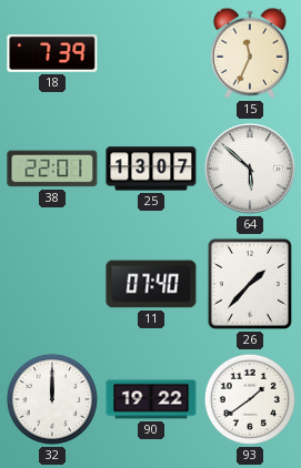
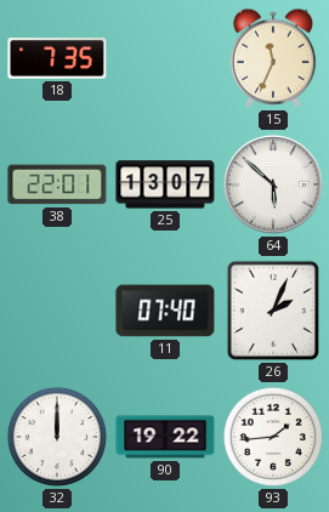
18: 7:39 -> 7:35 (57, 59)
26: 1:37 -> 2:04 (273, 311)
93: 1:39 -> 1:44 (273, 437)
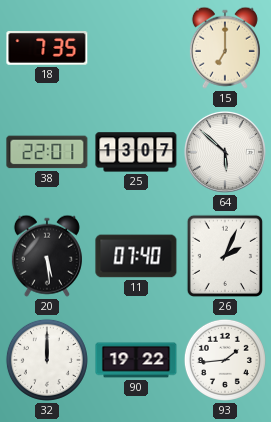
15: 11:34 -> 7:00 (225, 48)
20: none -> 5:29 (47, 256)
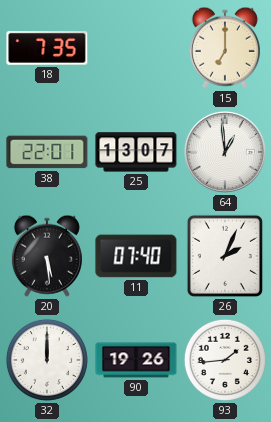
64: 5:52 -> 12:59 (225, 152)
90: 19:22 -> 19:26 (136, 360)
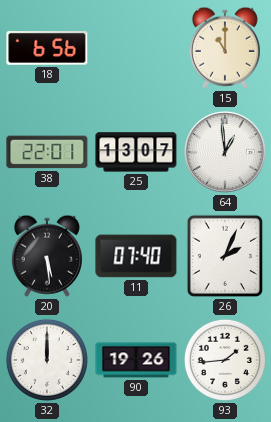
18: 7:35 -> 6:56 (47, 49)
15: 7:00 -> 11:00 (225, 48)
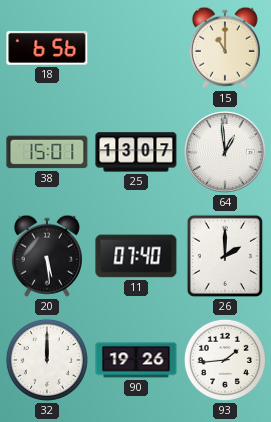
38: 22:01 -> 15:01 (47, 152)
26: 2:04 -> 2:00 (225, 256)
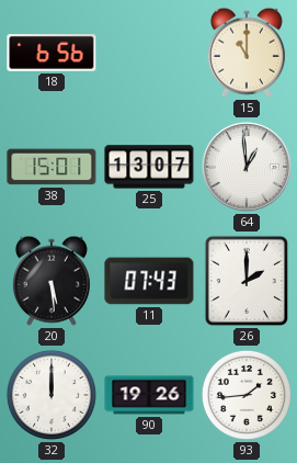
11: 07:40 -> 07:43 (149, 281)
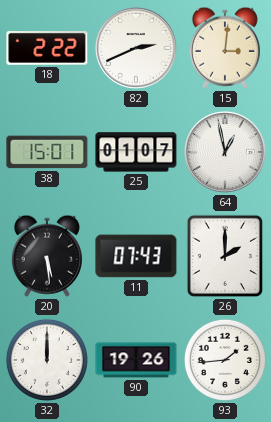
18: 6:56 -> 2:22 (47, 49)
82: none -> 2:41 (136, 48)
15: 11:00 -> 3:01 (225, 48)
25: 13:07 -> 01:07 (136, 152)
64: 12:59 -> 12:58 (225, 152)
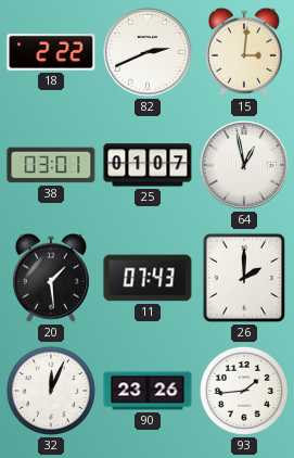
38: 15:01 -> 03:01 (51, 165)
20: 5:29 -> 1:29 (51, 278)
32: 12:00 -> 12:04 (51, 391)
90: 19:26 -> 23:26 (148, 391)
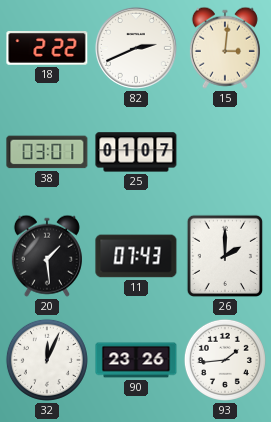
64: 12:58 -> none (244, 165)
